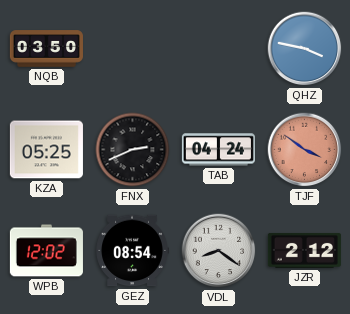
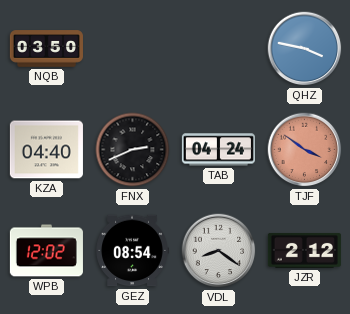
KZA: 05:25 -> 04:40 (46, 150)
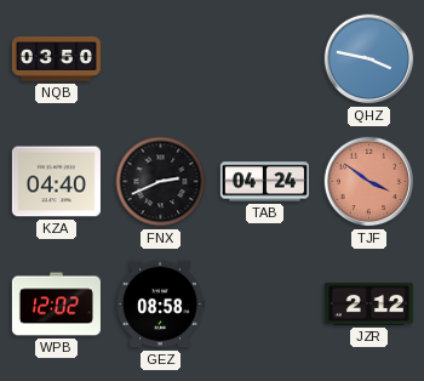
GEZ: 08:54 -> 08:58 (160, 305)
VDL: 8:21 -> none (219, 251)
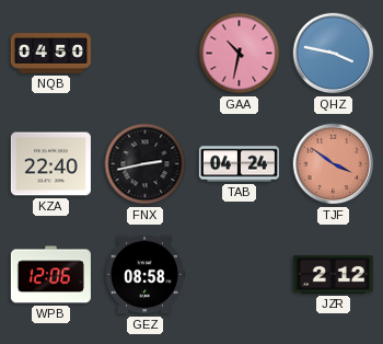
NQB: 03:50 -> 04:50 (50, 54)
GAA: none -> 10:32 (240, 54)
KZA: 04:40 -> 22:40 (50, 164)
FNX: 2:41 -> 2:43 (146, 164)
WPB: 12:02 -> 12:06 (50, 275)
